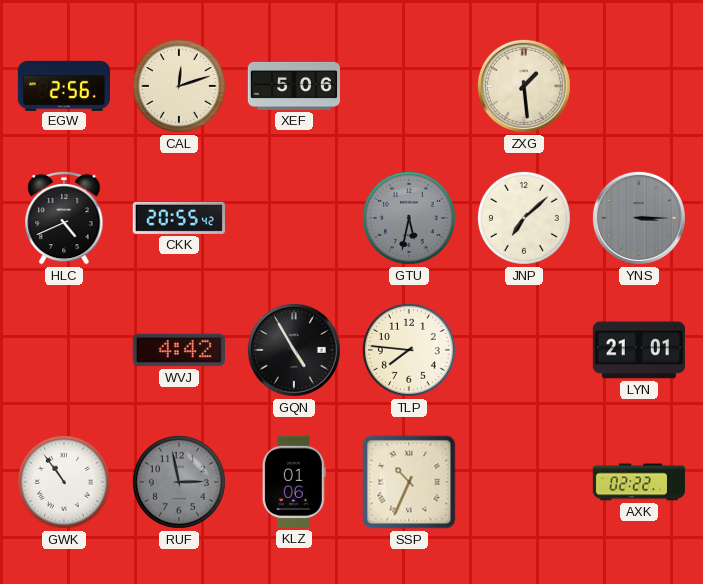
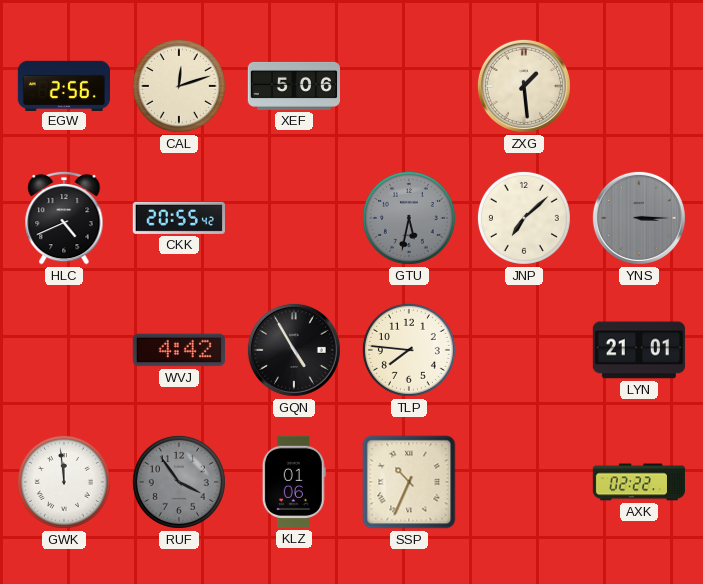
GWK: 10:54 -> 11:59 (64, 482)
RUF: 2:58 -> 3:54 (179, 482)
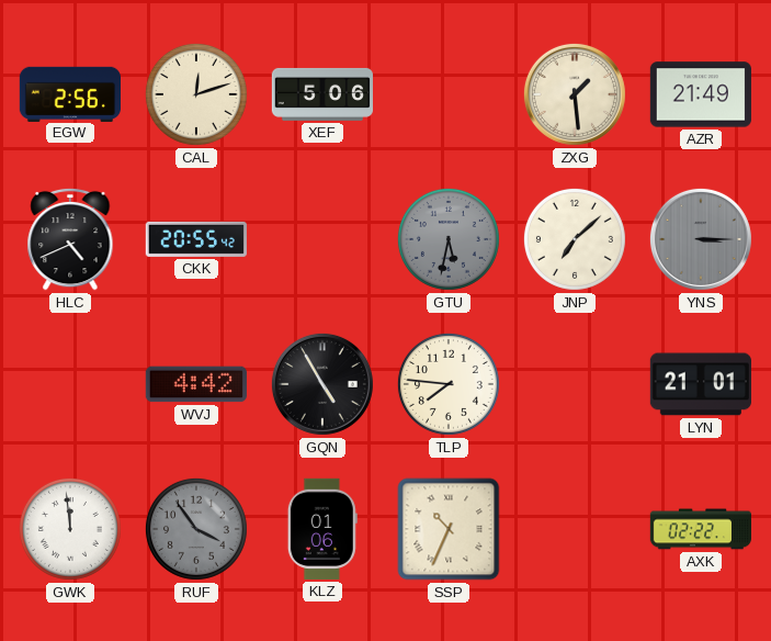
AZR: none -> 21:49 (701, 94)
